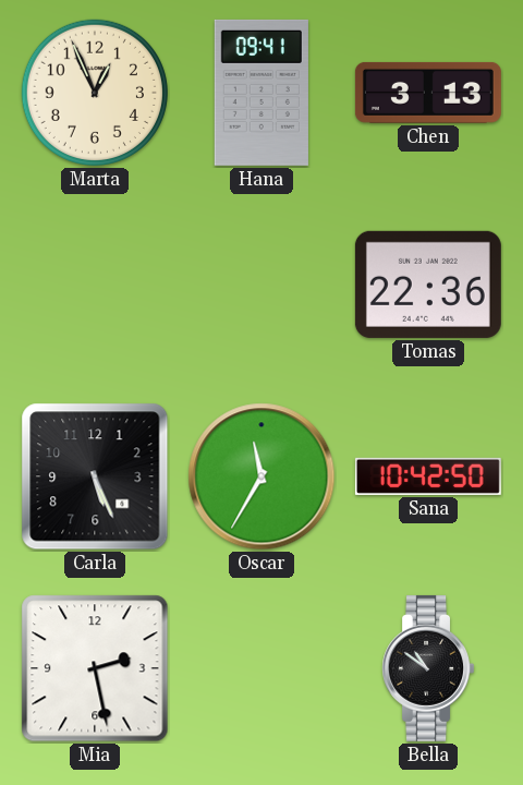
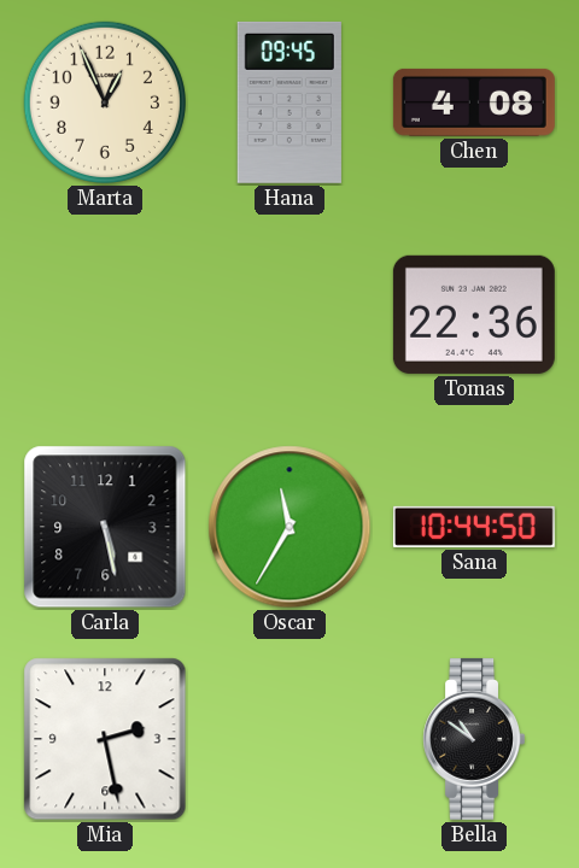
Hana: 09:41 -> 09:45 (289, 102)
Chen: 3:13 -> 4:08 (474, 102)
Carla: 5:26 -> 5:28 (105, 527)
Sana: 10:42 -> 10:44 (474, 527)
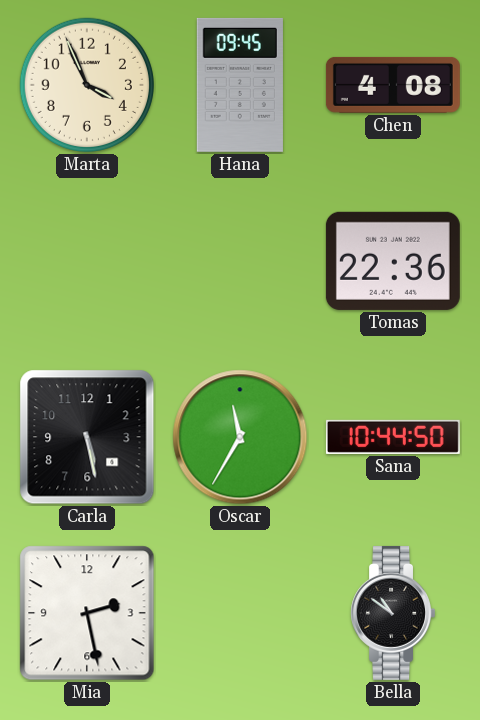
Marta: 12:56 -> 3:56 (87, 85)
